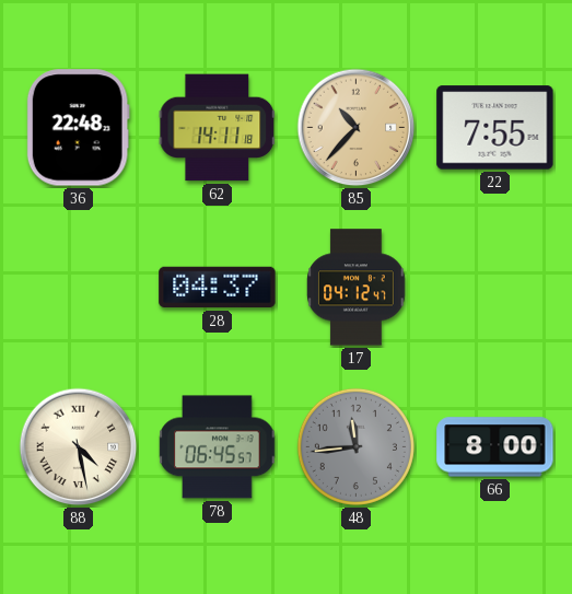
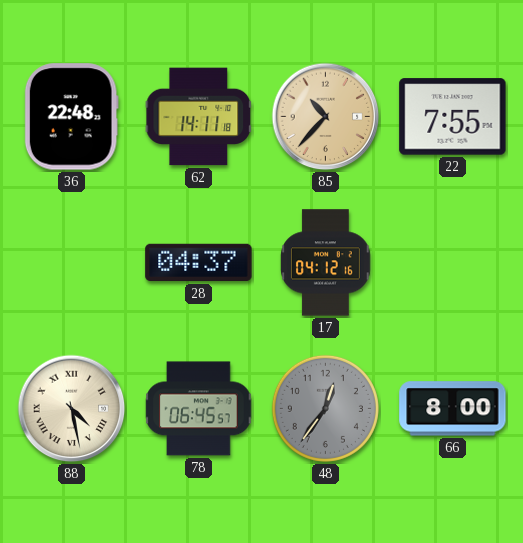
17: 04:12:47 -> 04:12:16 (326, 263)
48: 11:44 -> 12:36 (325, 408)
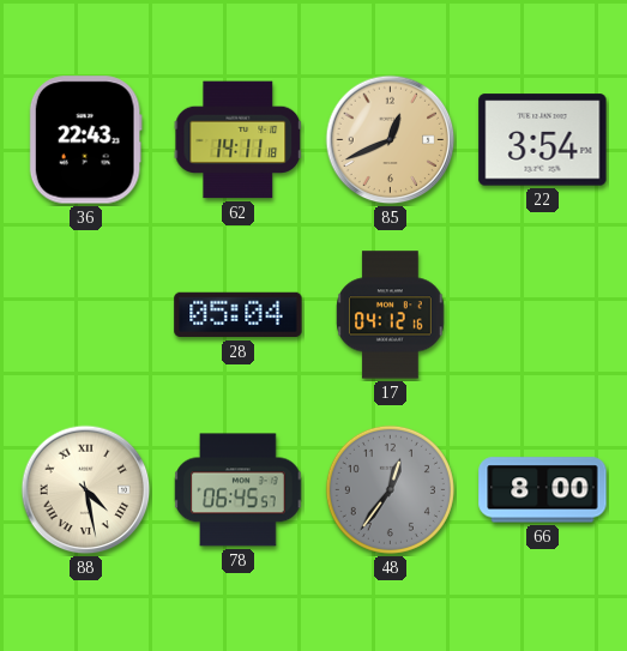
36: 22:48 -> 22:43 (85, 140)
85: 10:37 -> 12:41 (391, 140)
22: 7:55 -> 3:54 (543, 140)
28: 04:37 -> 05:04 (239, 315)
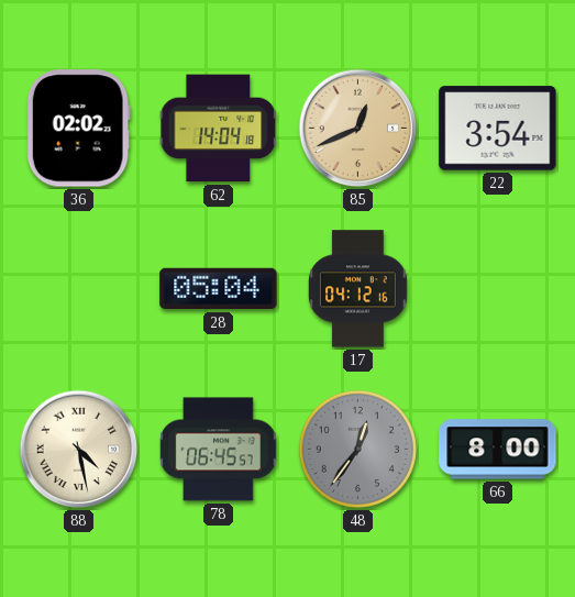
36: 22:43 -> 02:02 (78, 129)
62: 14:11 -> 14:04 (219, 129)
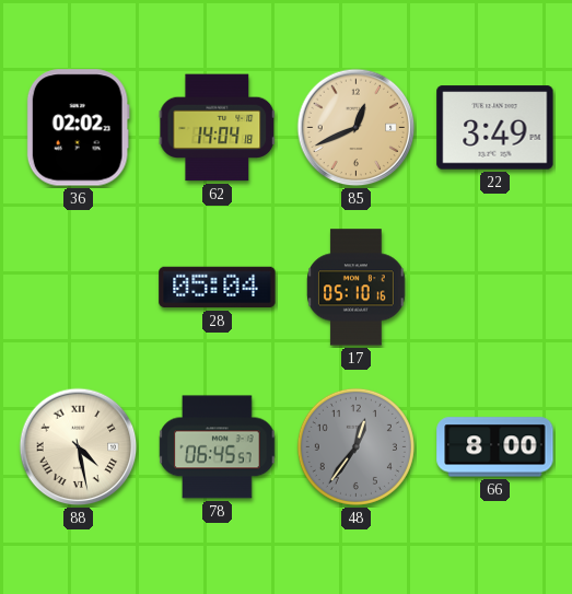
22: 3:54 -> 3:49 (495, 128)
17: 04:12 -> 05:10 (357, 288)
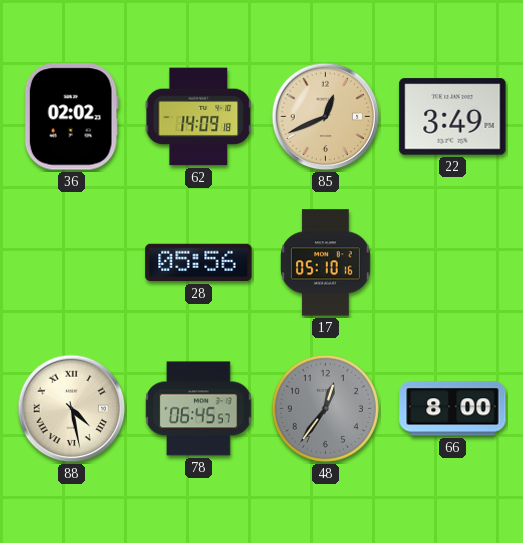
62: 14:04 -> 14:09 (199, 117)
28: 05:04 -> 05:56 (199, 263)
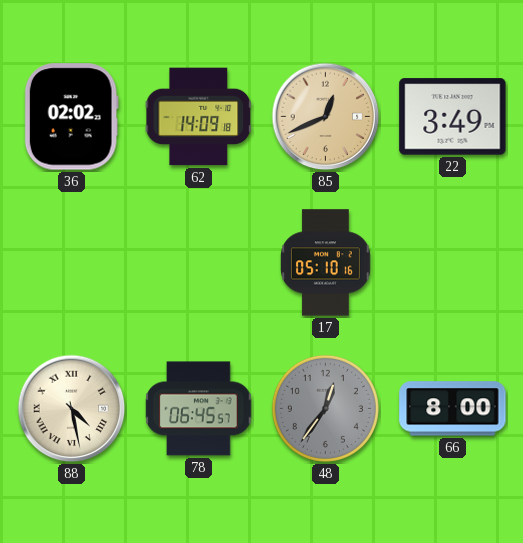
28: 05:56 -> none (199, 263)
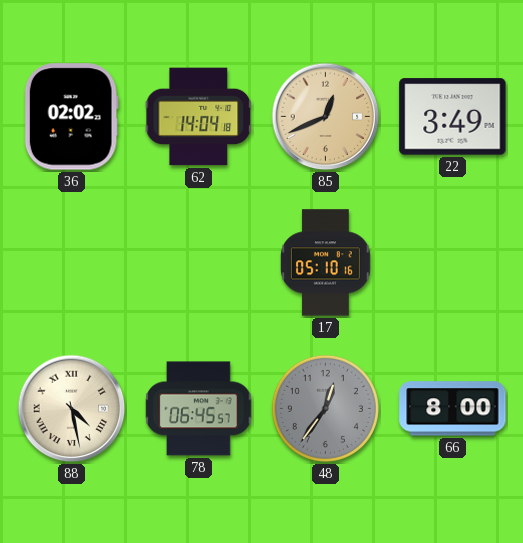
62: 14:09 -> 14:04 (199, 117)
